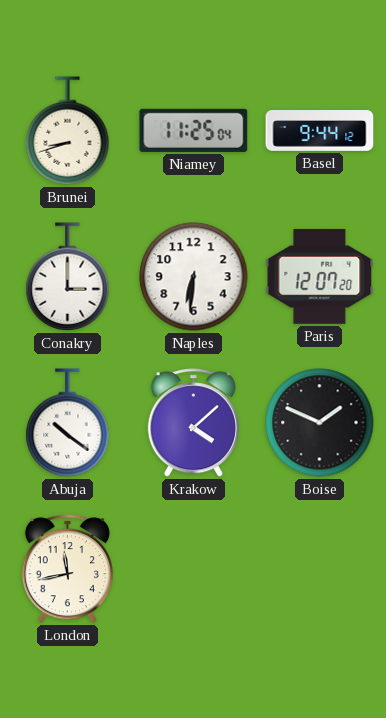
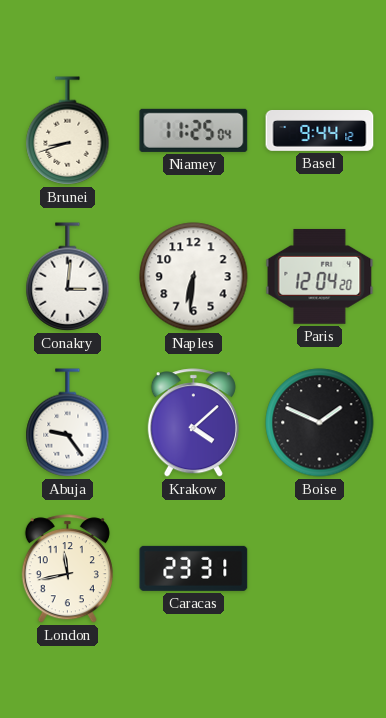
Conakry: 3:00 -> 3:01 (68, 277)
Paris: 12:07 -> 12:04 (320, 276)
Abuja: 10:21 -> 9:24 (68, 423)
Caracas: none -> 23:31 (194, 568)
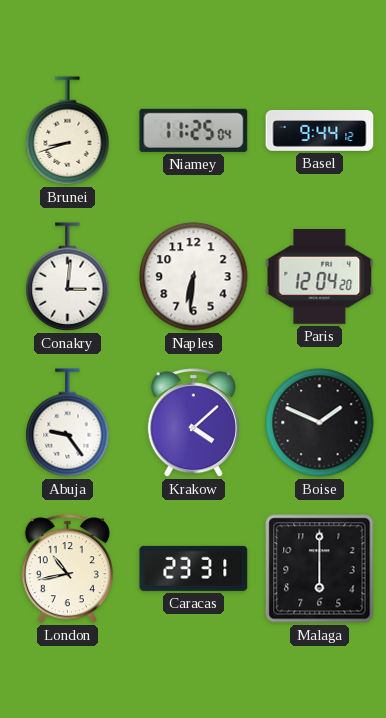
London: 11:43 -> 10:43 (67, 569)
Malaga: none -> 6:00 (320, 569)
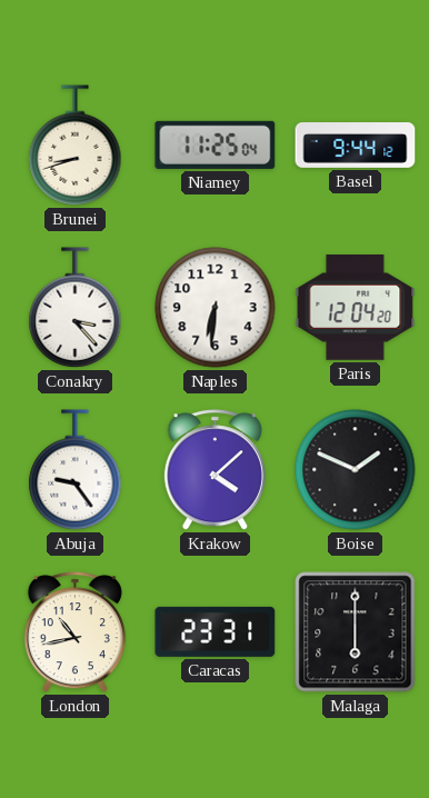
Conakry: 3:01 -> 3:23 (76, 308)
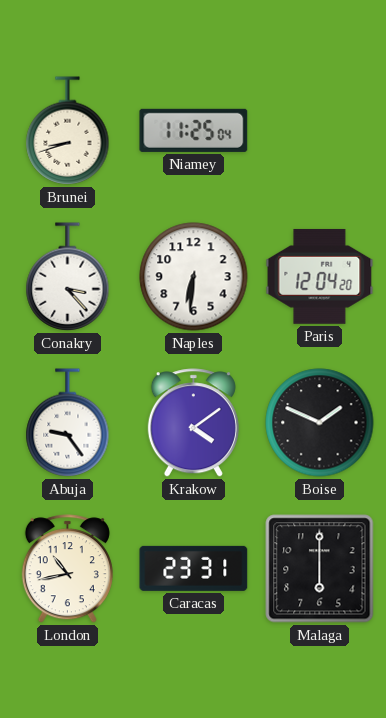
Basel: 9:44 -> none (356, 146)
Krakow: 4:08 -> 4:09 (193, 423)
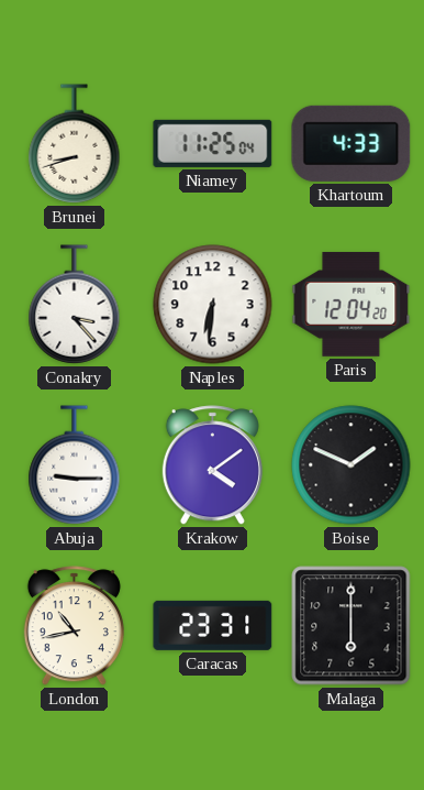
Khartoum: none -> 4:33 (352, 143)
Abuja: 9:24 -> 9:15 (75, 465)
